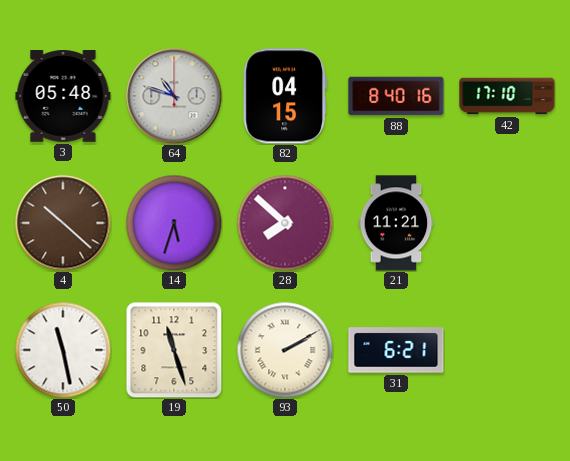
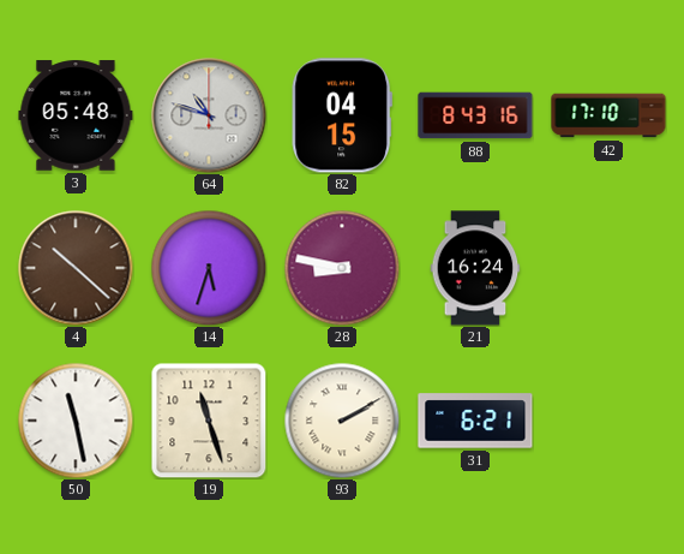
88: 8:40 -> 8:43 (475, 115)
28: 7:52 -> 8:47 (342, 268)
21: 11:21 -> 16:24 (475, 268)
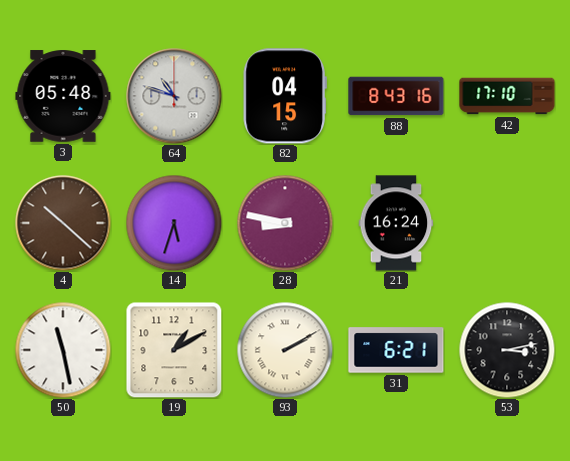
19: 11:27 -> 1:10 (174, 350)
53: none -> 3:13 (507, 350)
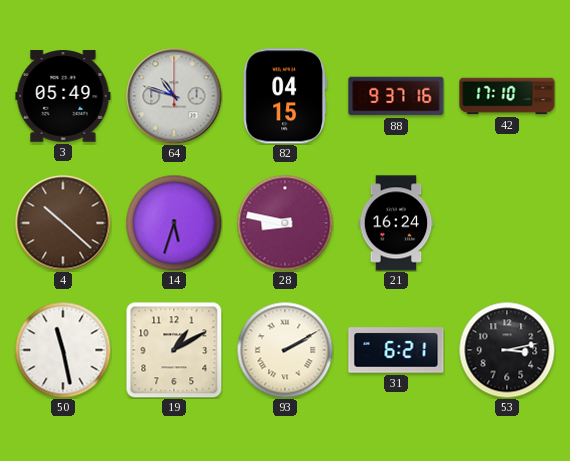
3: 05:48 -> 05:49 (63, 96)
88: 8:43 -> 9:37 (396, 96)
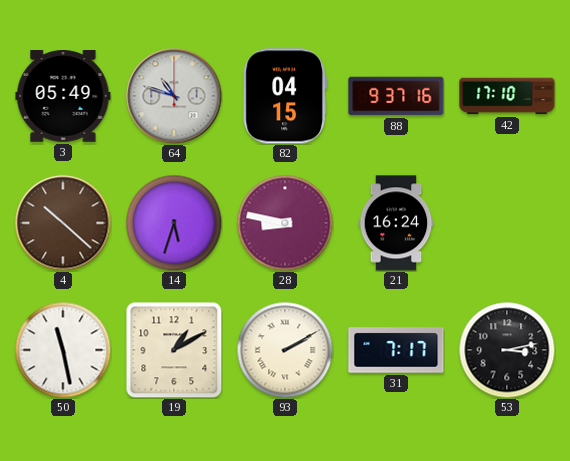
31: 6:21 -> 7:17 (396, 350)
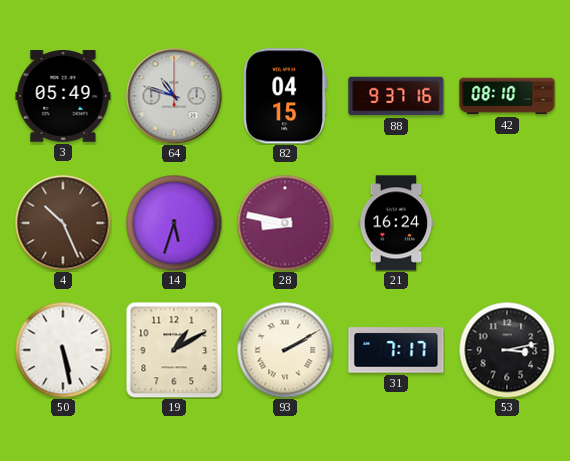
42: 17:10 -> 08:10 (507, 96)
4: 10:22 -> 10:26 (63, 223)
50: 11:28 -> 5:28 (63, 350)
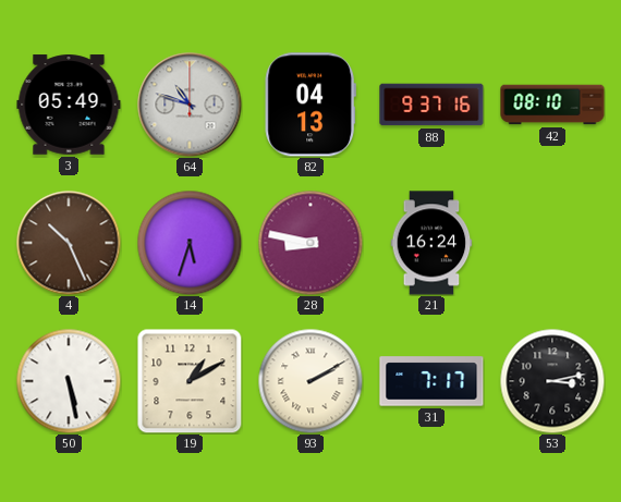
82: 04:15 -> 04:13 (310, 105)
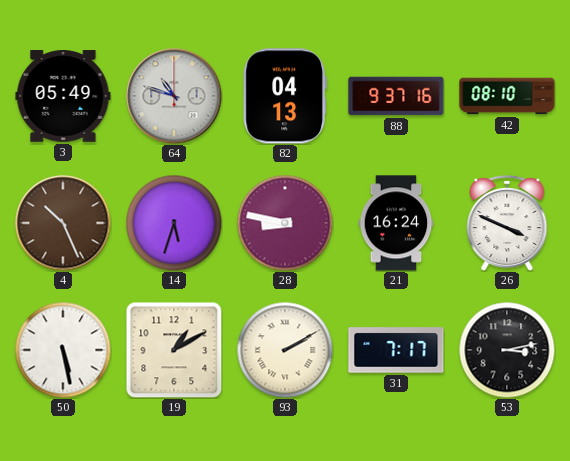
26: none -> 3:49 (507, 223)
